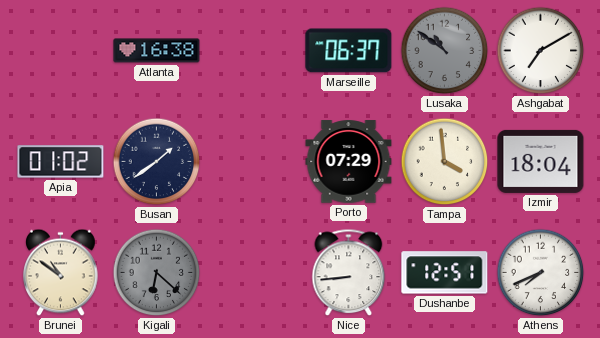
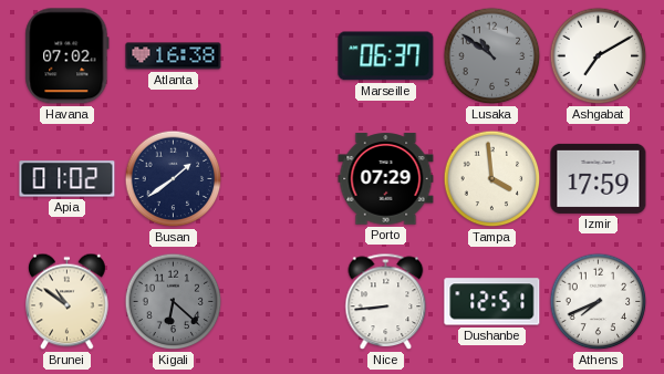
Havana: none -> 07:02 (68, 56)
Izmir: 18:04 -> 17:59 (599, 178)
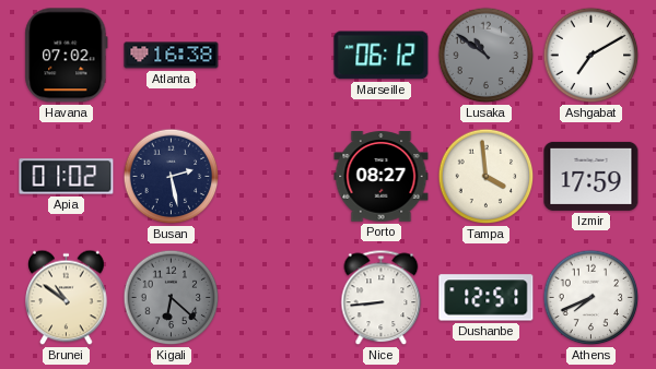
Marseille: 06:37 -> 06:12 (382, 56)
Busan: 1:39 -> 2:28 (172, 177)
Porto: 07:29 -> 08:27 (382, 177)
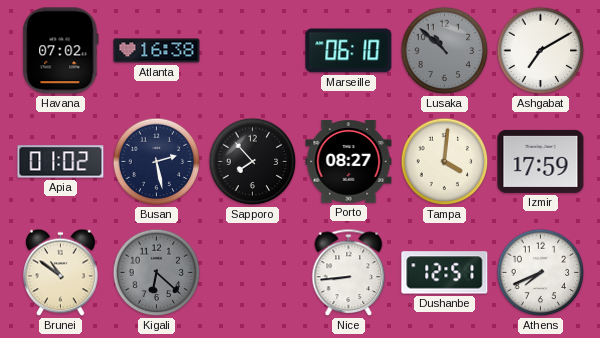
Marseille: 06:12 -> 06:10 (349, 51)
Lusaka: 10:51 -> 10:52 (445, 51)
Sapporo: none -> 7:53 (253, 162)
Tampa: 3:59 -> 4:01 (445, 162)
